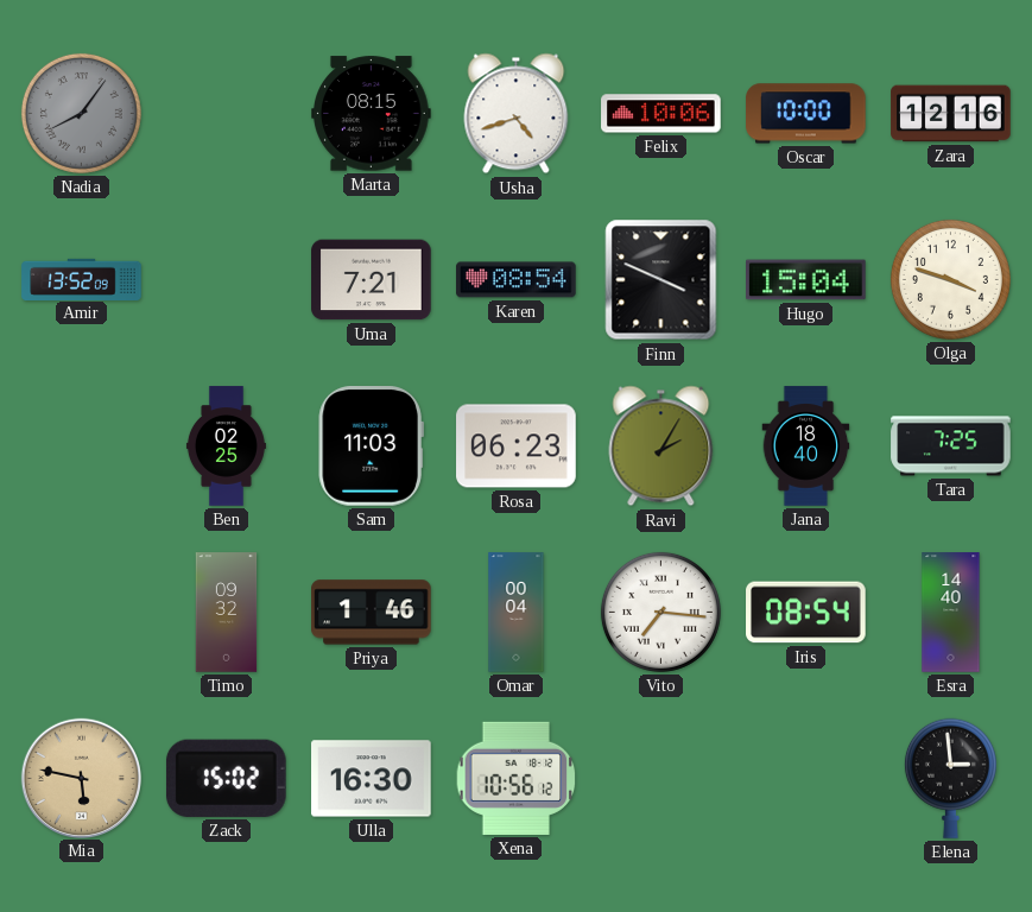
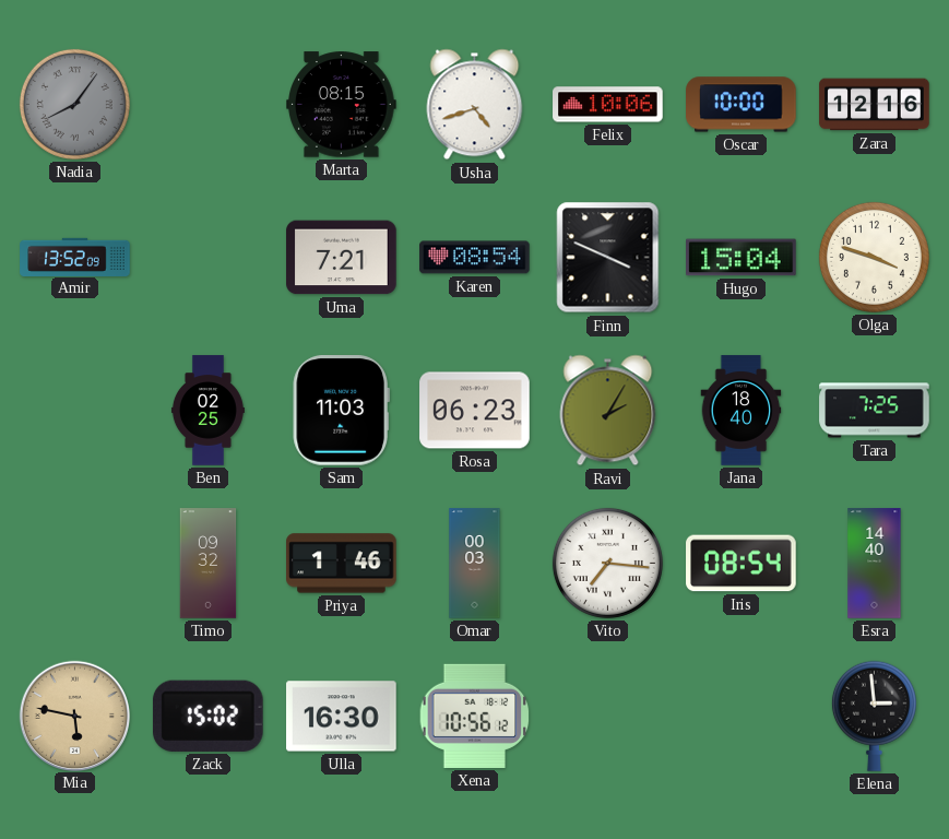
Omar: 00:04 -> 00:03 (475, 564)
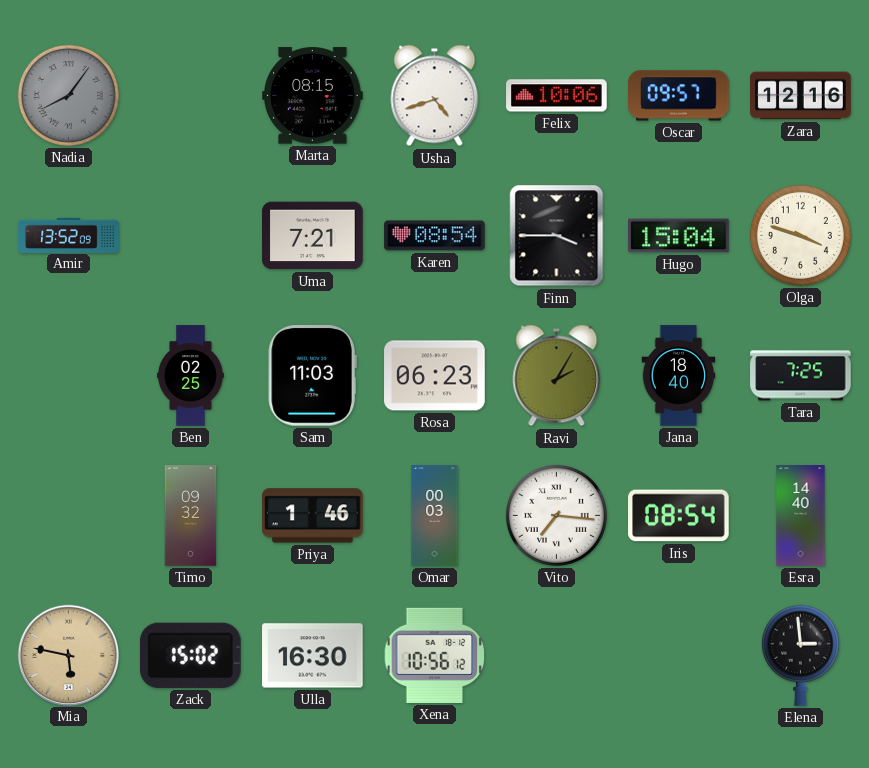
Oscar: 10:00 -> 09:57 (679, 96)
Finn: 3:49 -> 3:45 (557, 236)
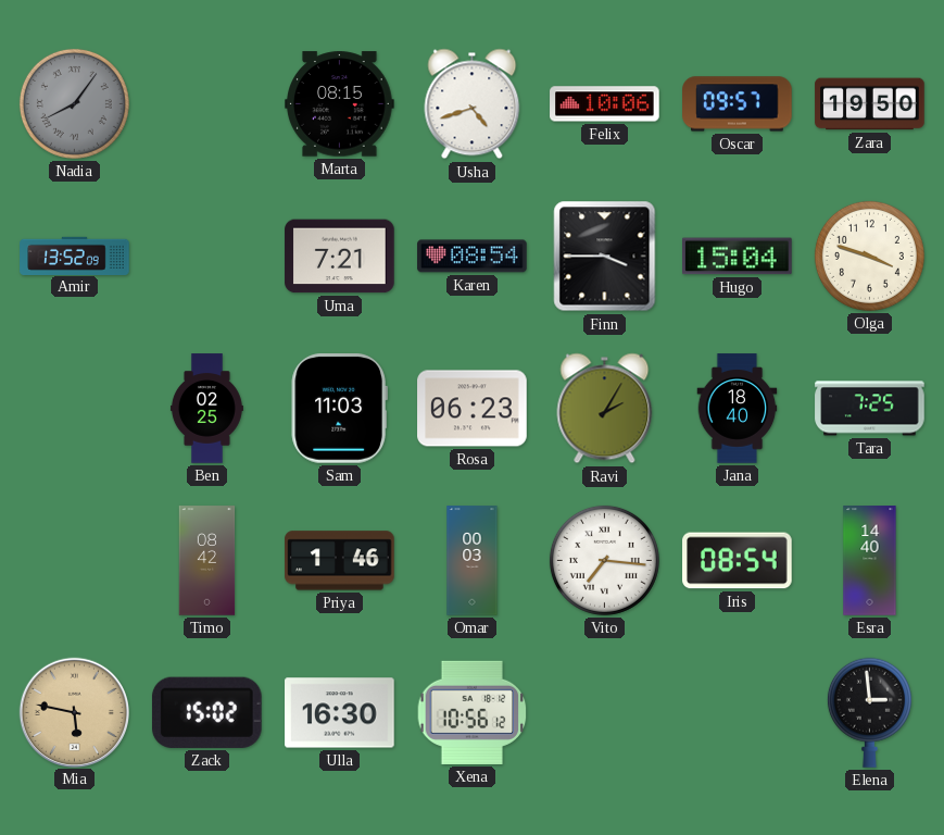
Zara: 12:16 -> 19:50 (870, 104)
Timo: 09:32 -> 08:42 (207, 561)
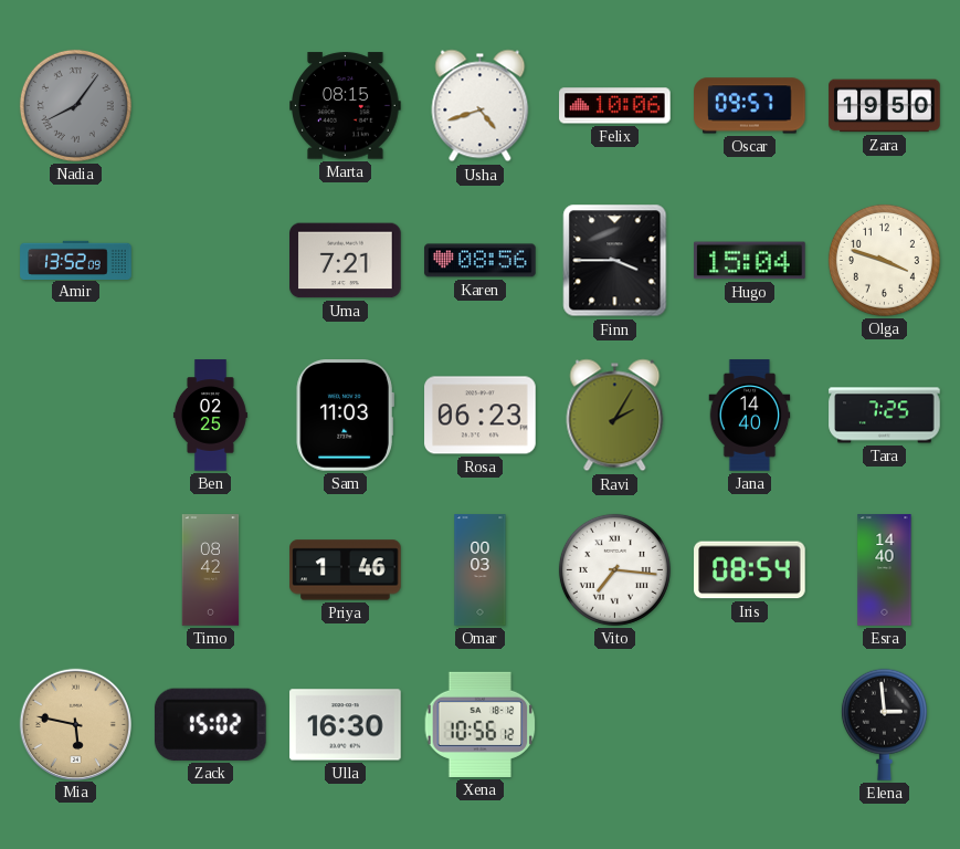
Karen: 08:54 -> 08:56 (481, 261)
Jana: 18:40 -> 14:40 (750, 416)
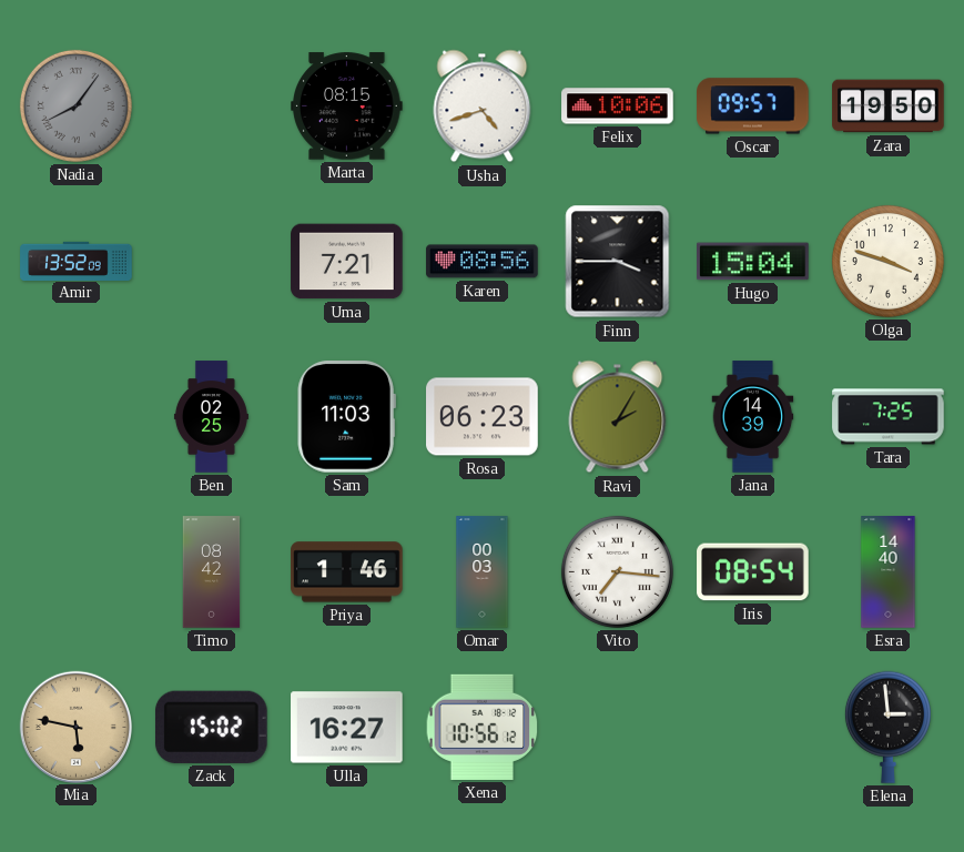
Jana: 14:40 -> 14:39 (753, 417)
Ulla: 16:30 -> 16:27 (347, 728)
